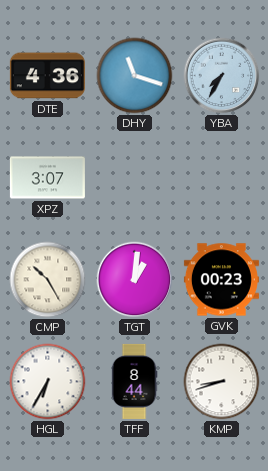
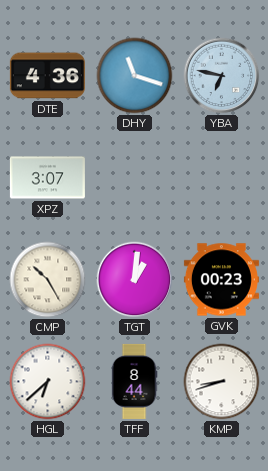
YBA: 7:35 -> 6:47 (222, 76)
HGL: 6:35 -> 6:38 (48, 382)
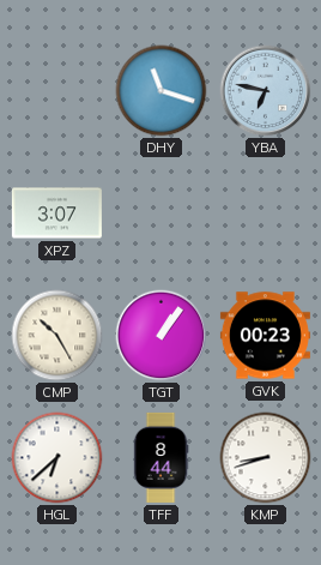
DTE: 4:36 -> none (47, 76)
TGT: 1:01 -> 1:06 (162, 336)
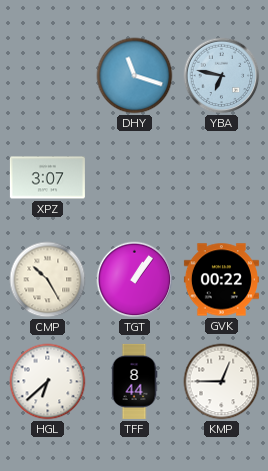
GVK: 00:23 -> 00:22 (221, 280)
KMP: 8:42 -> 12:45 (222, 382)
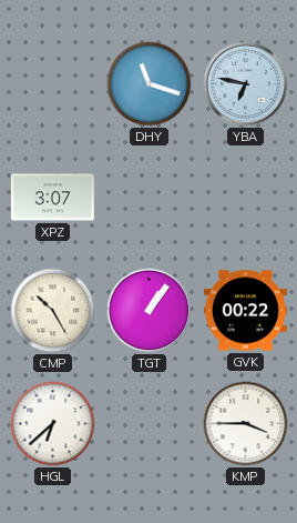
TFF: 8:44 -> none (134, 381)
KMP: 12:45 -> 3:45 (246, 424)
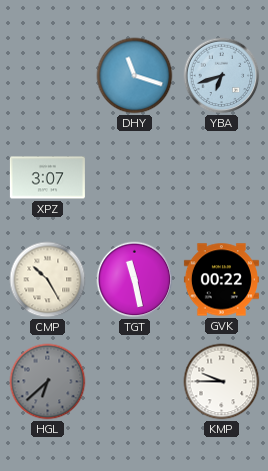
YBA: 6:47 -> 6:42 (222, 76)
TGT: 1:06 -> 11:28 (135, 280)
HGL dial: white -> grey (48, 382)
KMP: 3:45 -> 9:45 (222, 382)
